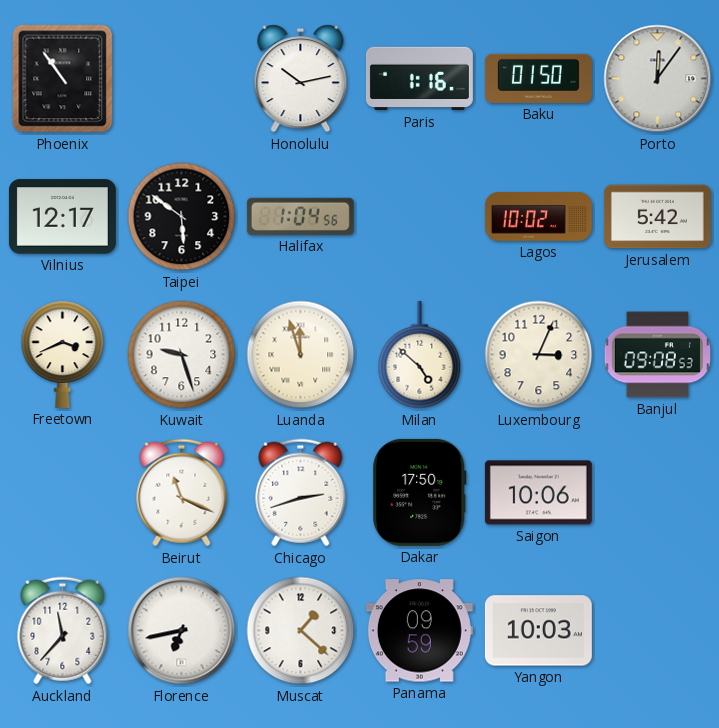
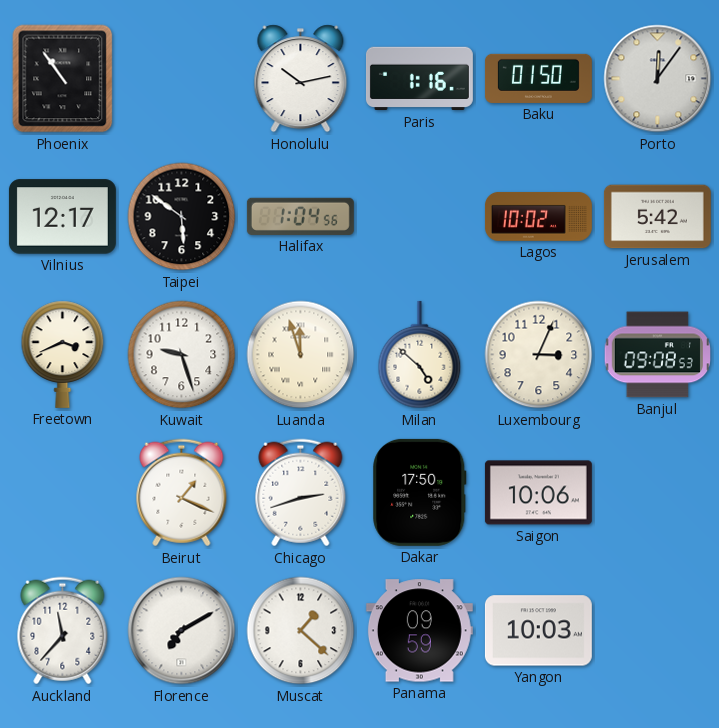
Beirut: 11:19 -> 1:19 (182, 493)
Florence: 6:43 -> 7:10 (182, 631)
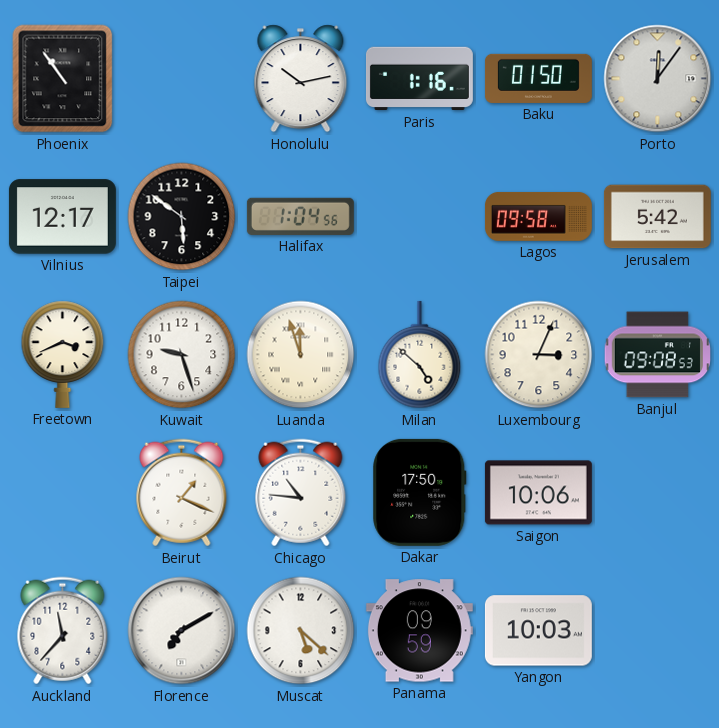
Lagos: 10:02 -> 09:58 (538, 216)
Chicago: 2:42 -> 10:46 (301, 493)
Muscat: 1:22 -> 5:22 (301, 631)
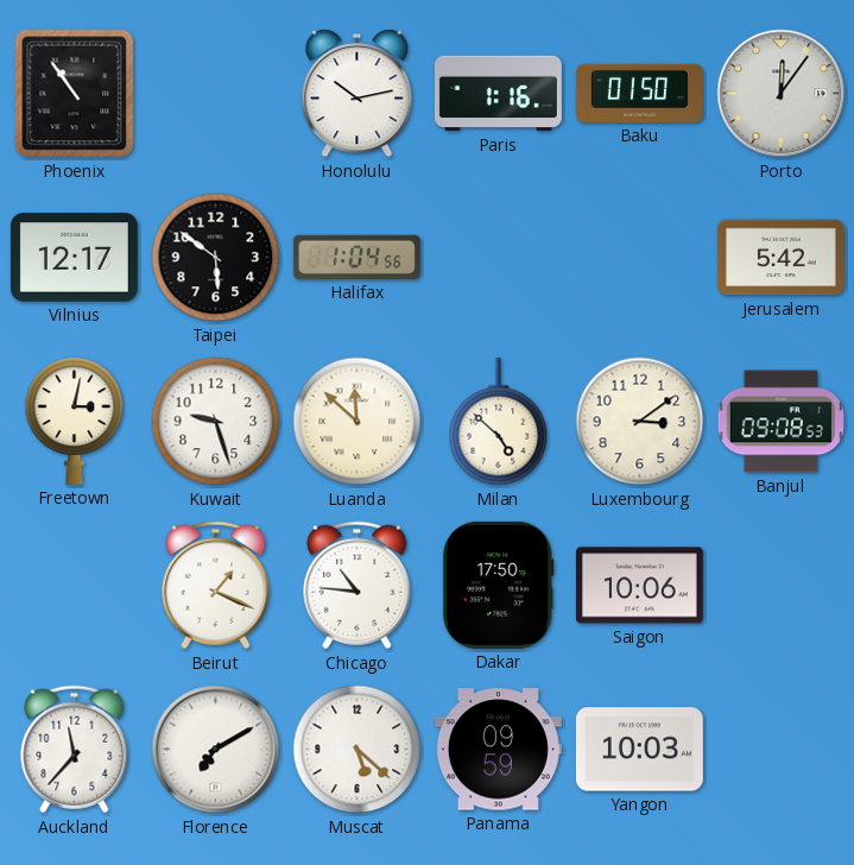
Lagos: 09:58 -> none (538, 216)
Freetown: 3:41 -> 3:02 (75, 421)
Luanda: 11:57 -> 11:52 (358, 422)
Luxembourg: 3:04 -> 3:09 (640, 422)
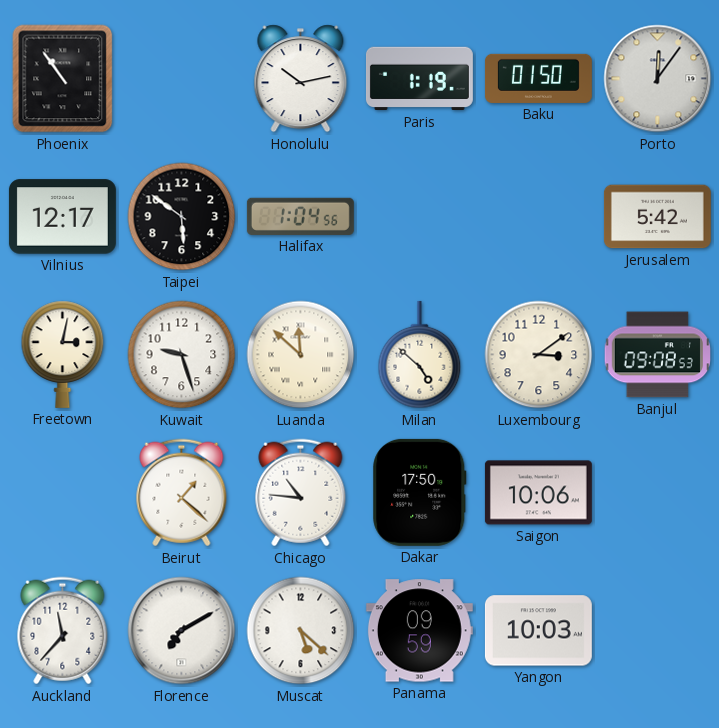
Paris: 1:16 -> 1:19 (419, 79)
Beirut: 1:19 -> 1:22 (182, 493)
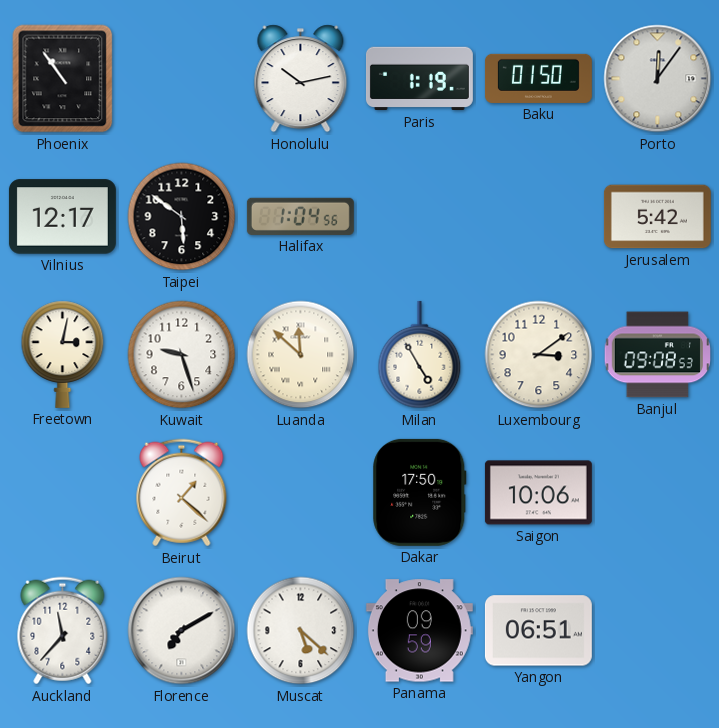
Milan: 4:52 -> 4:55 (420, 355)
Chicago: 10:46 -> none (301, 493)
Yangon: 10:03 -> 06:51 (538, 631)
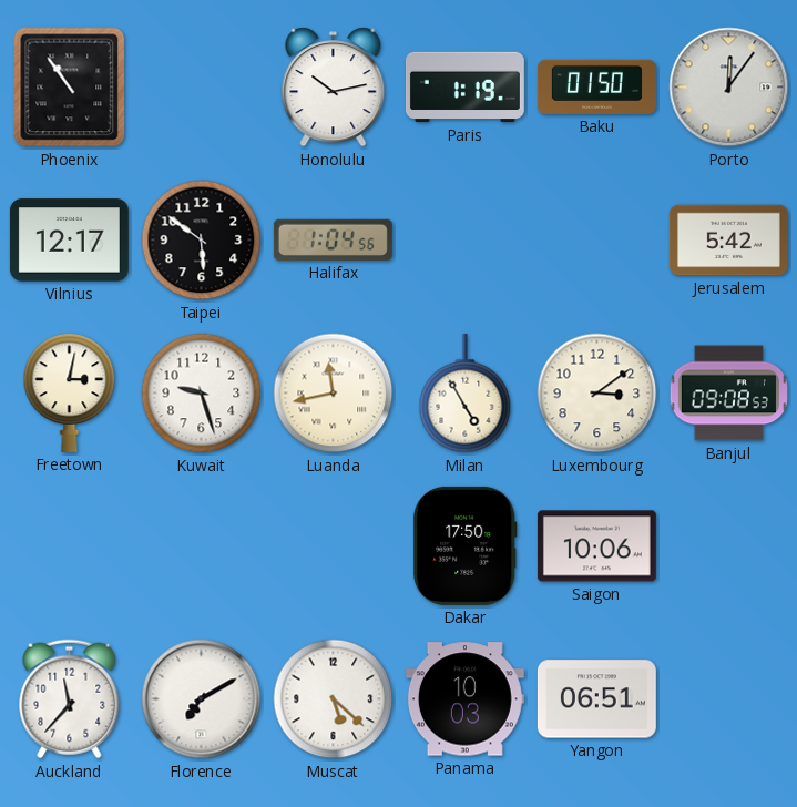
Luanda: 11:52 -> 11:43 (334, 394)
Beirut: 1:22 -> none (182, 493)
Panama: 09:59 -> 10:03 (464, 699)
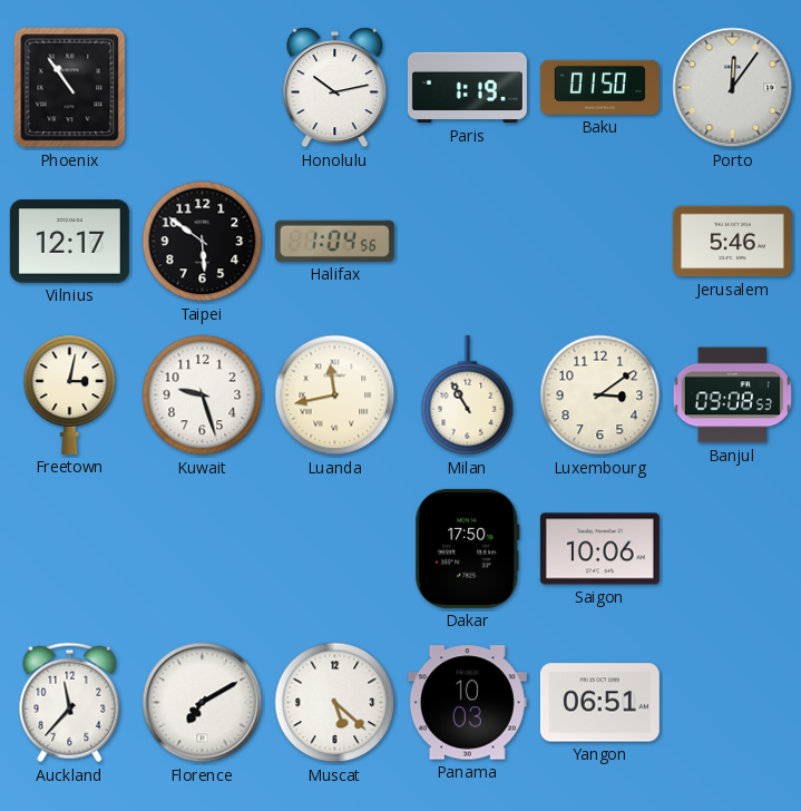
Jerusalem: 5:42 -> 5:46 (732, 242)
Milan: 4:55 -> 10:55 (468, 395)
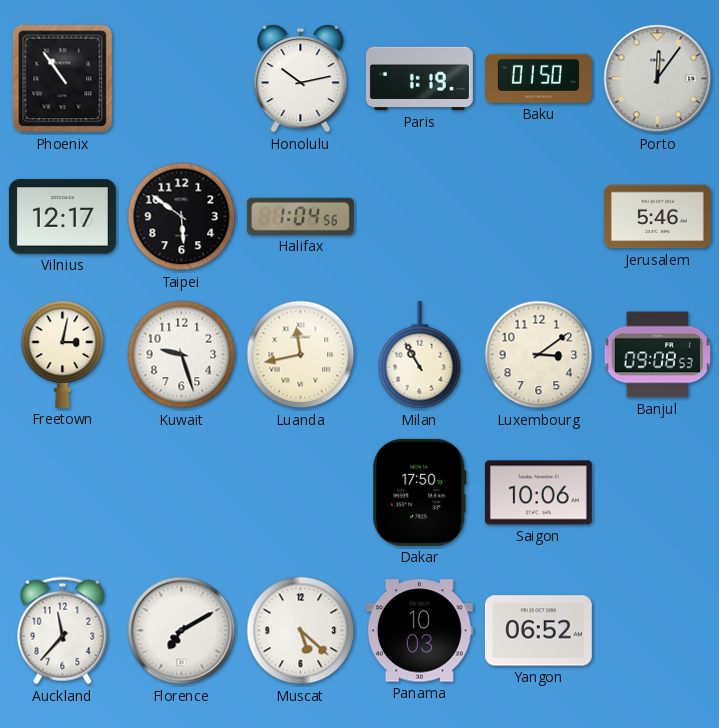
Yangon: 06:51 -> 06:52 (538, 631)
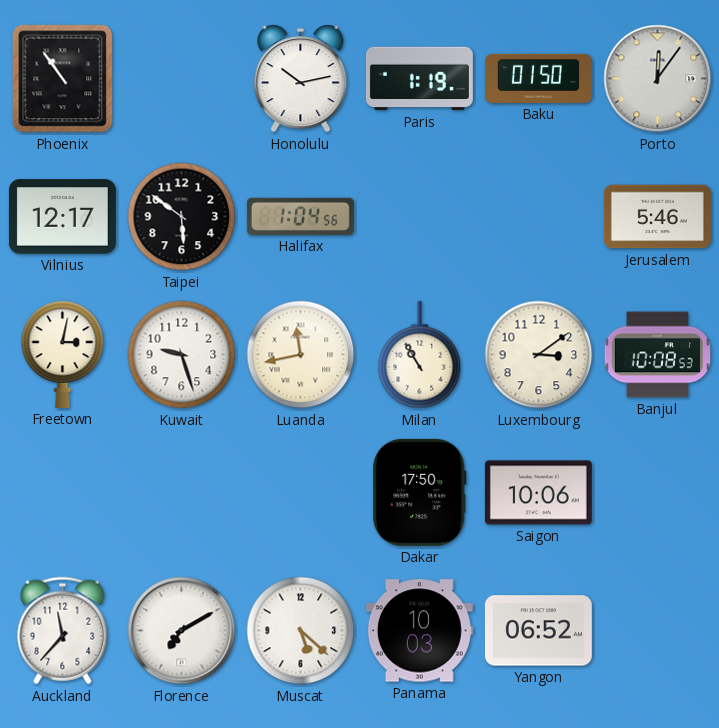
Banjul: 09:08 -> 10:08 (657, 355)
